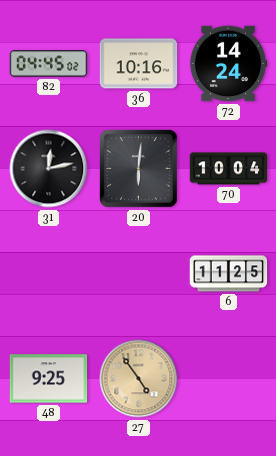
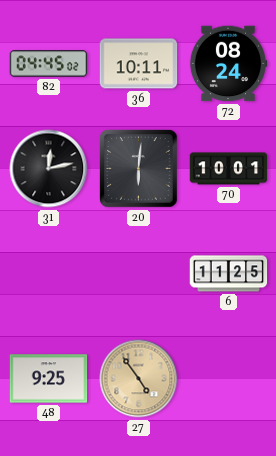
36: 10:16 -> 10:11 (139, 64)
72: 14:24 -> 08:24 (228, 64)
70: 10:04 -> 10:01 (229, 169)
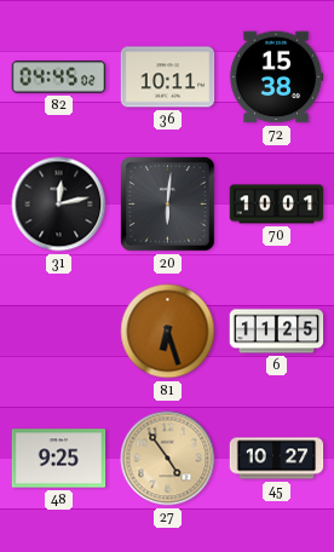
72: 08:24 -> 15:38 (276, 77)
81: none -> 6:27 (168, 332)
45: none -> 10:27 (277, 459)
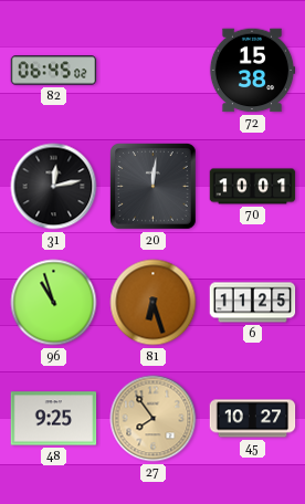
82: 04:45 -> 06:45 (54, 71)
36: 10:11 -> none (168, 77)
20: 6:01 -> 12:01 (154, 187)
96: none -> 10:57 (54, 303)
27: 4:54 -> 7:54 (154, 419)
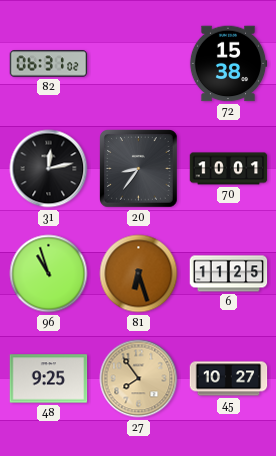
82: 06:45 -> 06:31 (49, 64)
20: 12:01 -> 8:36 (139, 169)
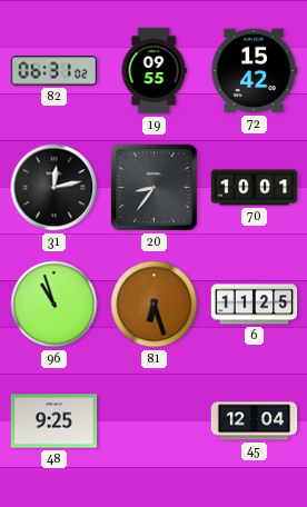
19: none -> 09:55 (153, 71)
72: 15:38 -> 15:42 (254, 71)
27: 7:54 -> none (139, 379)
45: 10:27 -> 12:04 (255, 421)
